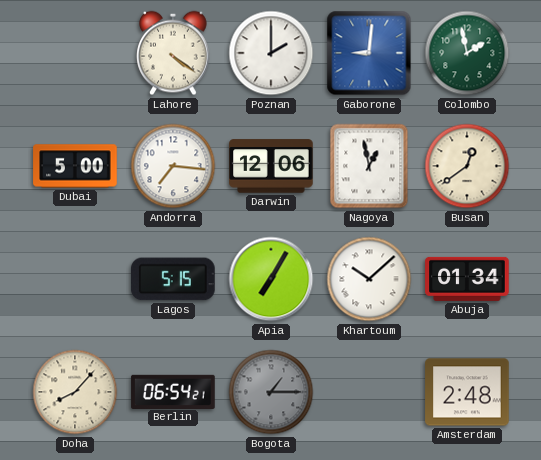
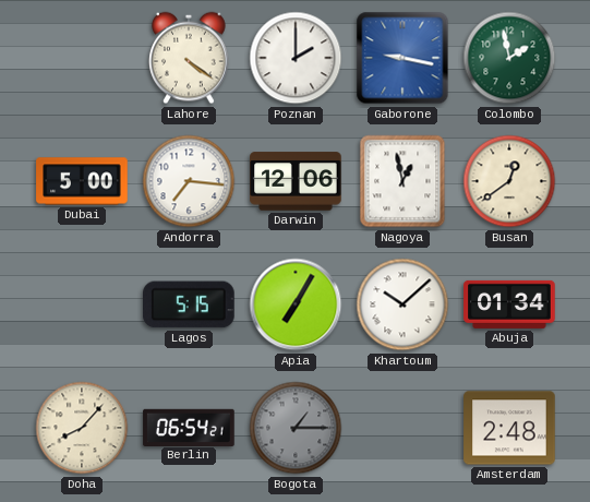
Gaborone: 9:01 -> 9:17 (402, 58)
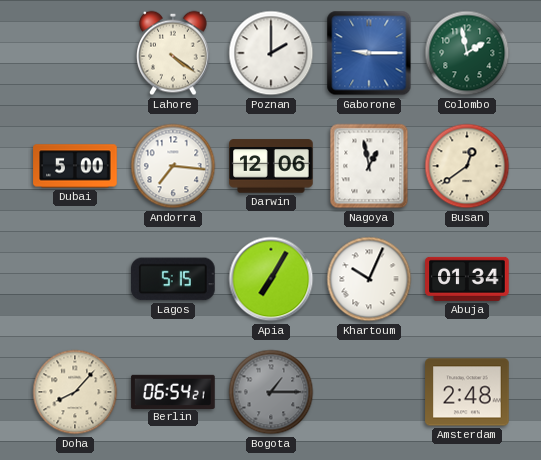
Gaborone: 9:17 -> 9:15 (369, 53)
Khartoum: 10:08 -> 10:04 (369, 279)
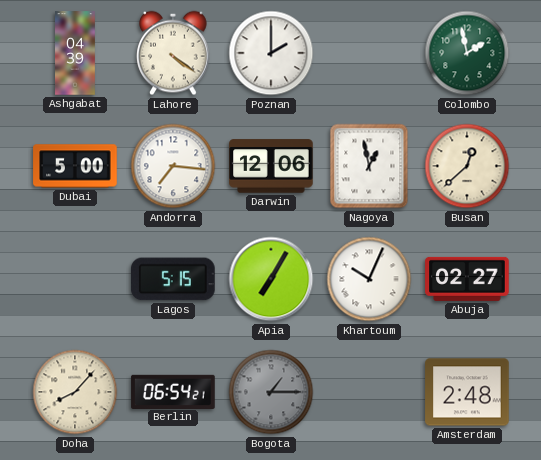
Ashgabat: none -> 04:39 (76, 53)
Gaborone: 9:15 -> none (369, 53)
Busan: 12:39 -> 12:38 (467, 166)
Abuja: 01:34 -> 02:27 (467, 279)
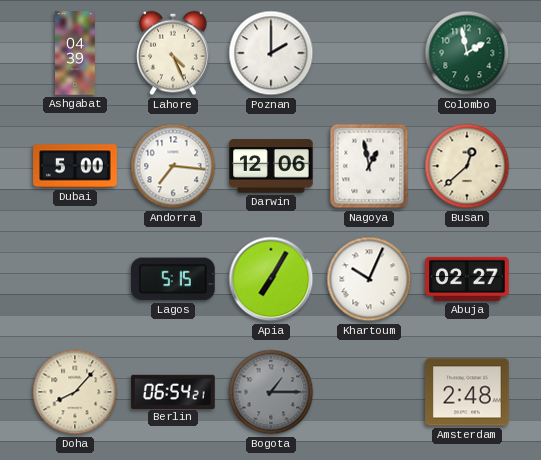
Lahore: 4:21 -> 4:26 (173, 53)
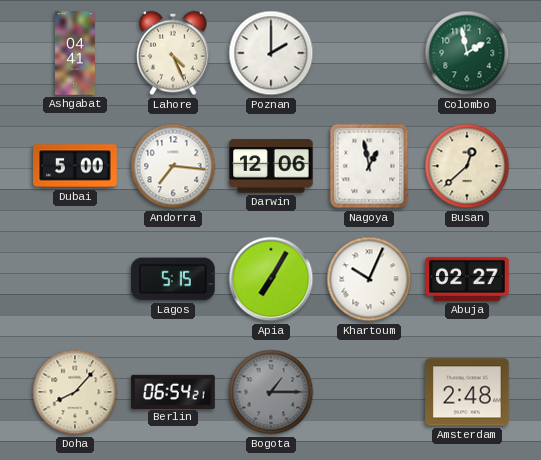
Ashgabat: 04:39 -> 04:41 (76, 53)
